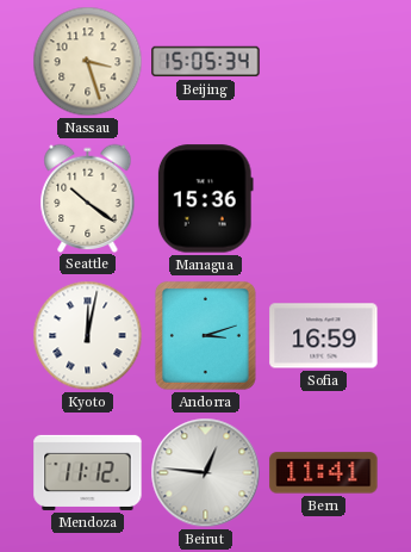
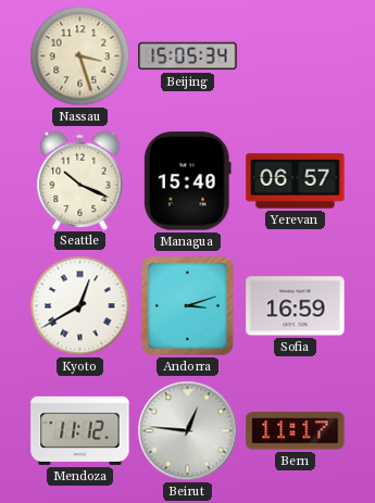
Seattle: 10:21 -> 10:19 (80, 180)
Managua: 15:36 -> 15:40 (187, 181)
Yerevan: none -> 06:57 (296, 181)
Kyoto: 12:02 -> 12:40 (80, 306)
Bern: 11:41 -> 11:17 (296, 431)
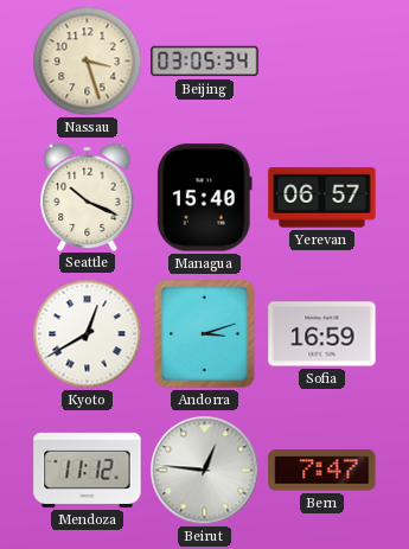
Beijing: 15:05 -> 03:05 (205, 62)
Bern: 11:17 -> 7:47 (322, 471)
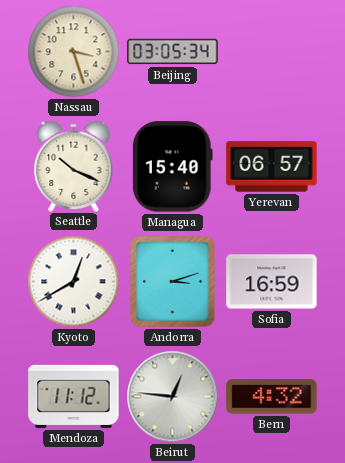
Bern: 7:47 -> 4:32 (272, 397)
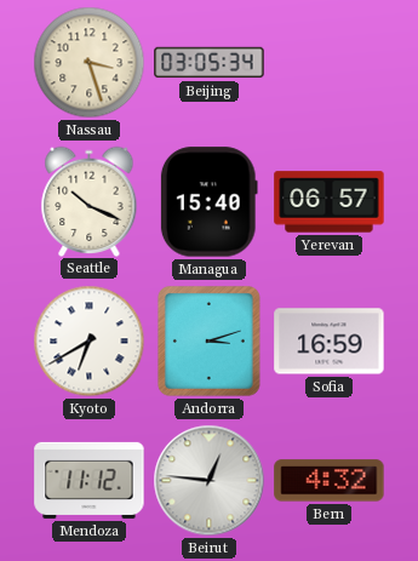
Kyoto: 12:40 -> 6:40 (90, 342)
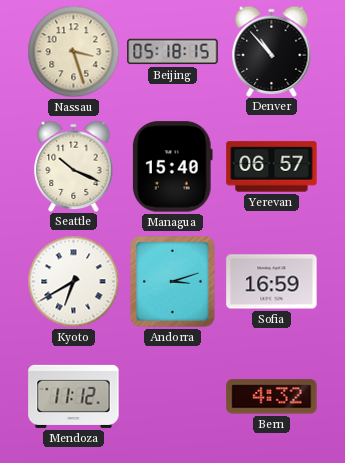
Beijing: 03:05 -> 05:18 (173, 52)
Denver: none -> 10:53 (272, 51)
Beirut: 12:46 -> none (210, 481)
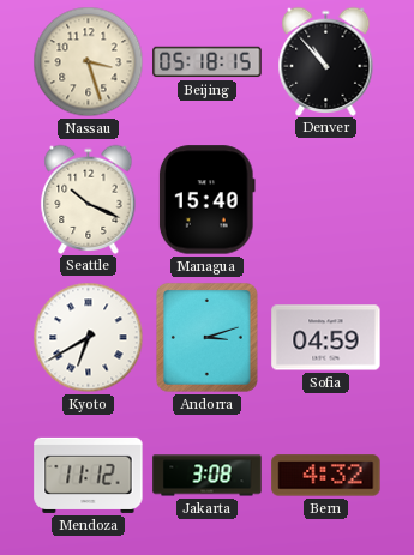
Yerevan: 06:57 -> none (272, 167)
Sofia: 16:59 -> 04:59 (326, 338)
Jakarta: none -> 3:08 (208, 476)
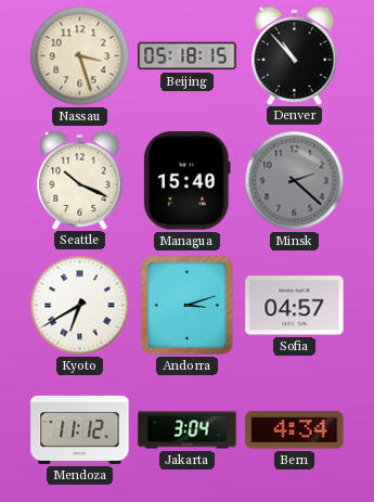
Minsk: none -> 2:22 (295, 181)
Sofia: 04:59 -> 04:57 (295, 306)
Jakarta: 3:08 -> 3:04 (188, 430)
Bern: 4:32 -> 4:34 (295, 430)
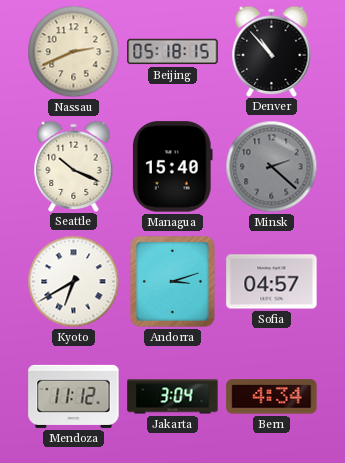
Nassau: 3:27 -> 2:41 (74, 52)
